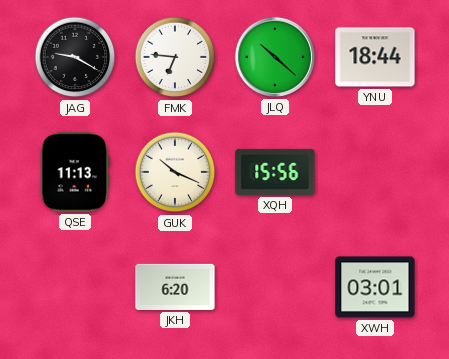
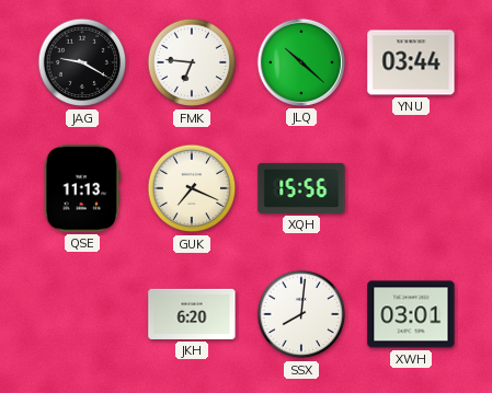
YNU: 18:44 -> 03:44 (411, 62)
GUK: 10:19 -> 7:19 (192, 188)
SSX: none -> 8:01 (301, 314)
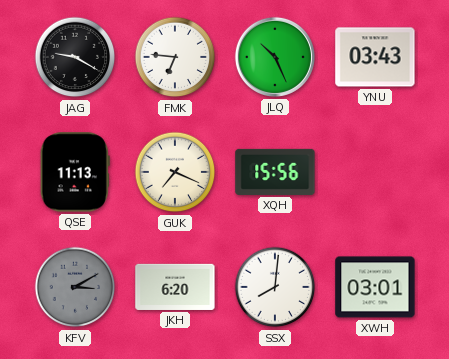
JLQ: 10:22 -> 10:26 (275, 57)
YNU: 03:44 -> 03:43 (375, 57)
KFV: none -> 3:10 (75, 287)
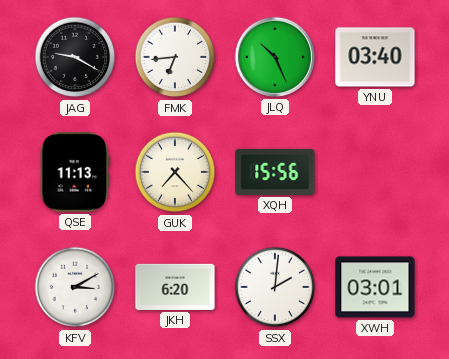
FMK: 6:46 -> 6:44 (175, 57)
YNU: 03:43 -> 03:40 (375, 57)
GUK: 7:19 -> 7:23 (175, 172)
KFV dial: grey -> white (75, 287)
SSX: 8:01 -> 2:01 (275, 287)
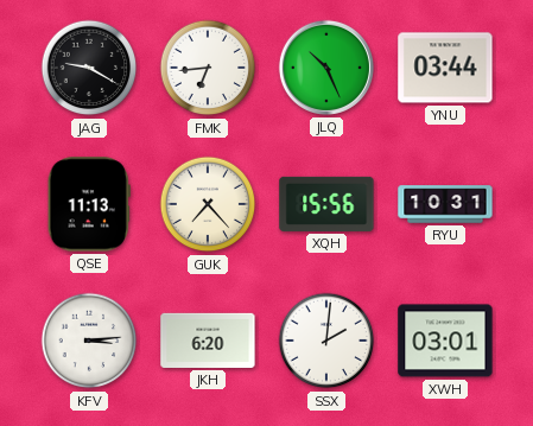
YNU: 03:40 -> 03:44 (445, 68)
RYU: none -> 10:31 (445, 204)
KFV: 3:10 -> 3:14 (89, 341)
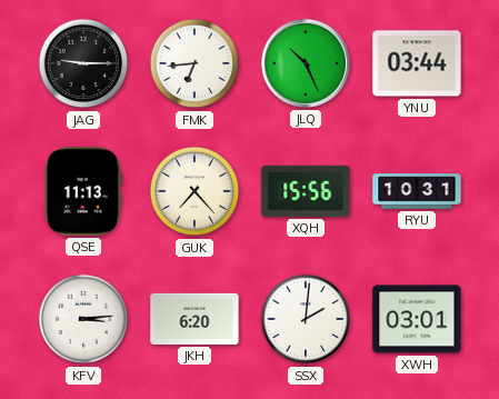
JAG: 9:20 -> 9:15 (83, 63)
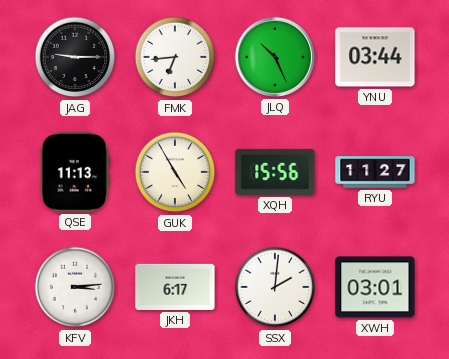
GUK: 7:23 -> 4:55 (175, 172)
RYU: 10:31 -> 11:27 (375, 172)
JKH: 6:20 -> 6:17 (175, 287)
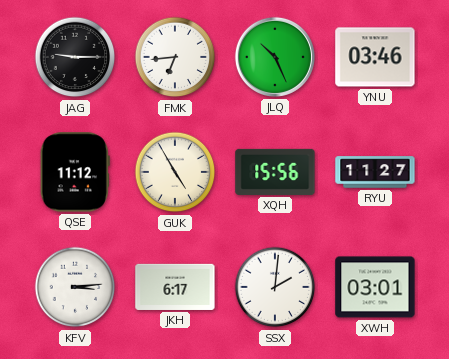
YNU: 03:44 -> 03:46 (375, 57)
QSE: 11:13 -> 11:12 (75, 172)
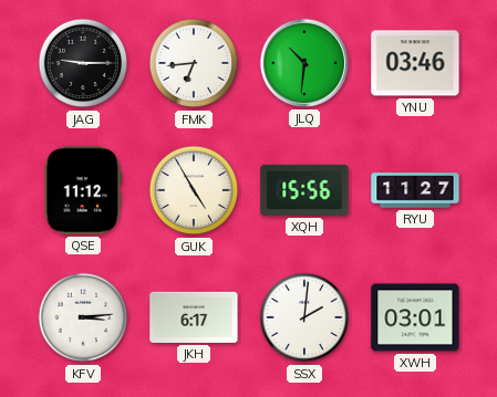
JLQ: 10:26 -> 10:31 (304, 63)
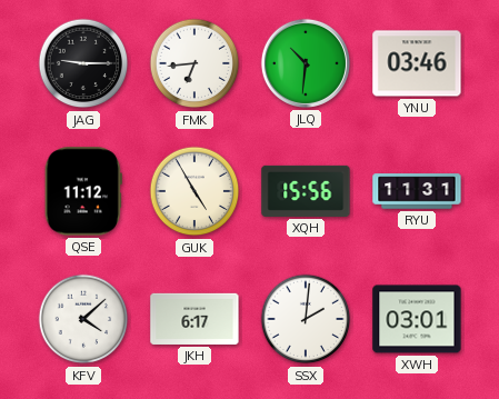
RYU: 11:27 -> 11:31 (417, 191)
KFV: 3:14 -> 4:08 (83, 319)
